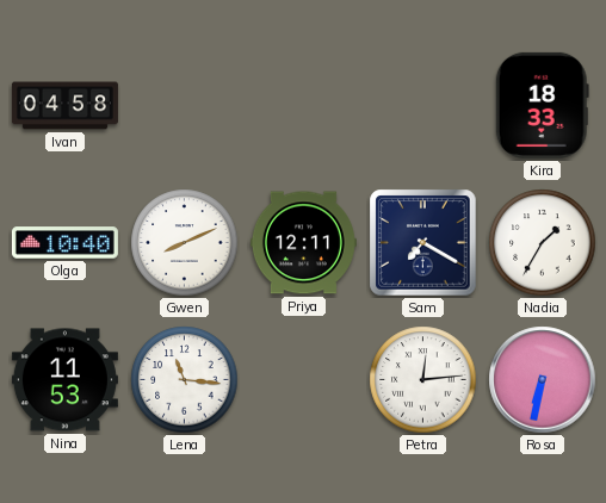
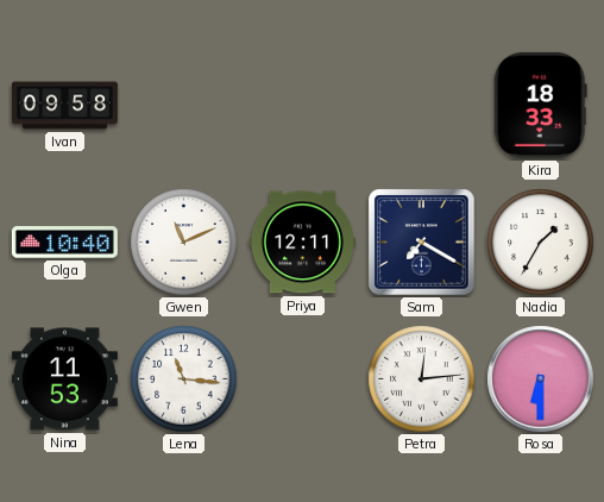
Ivan: 04:58 -> 09:58 (64, 106)
Gwen: 8:11 -> 11:11 (184, 243)
Rosa: 6:32 -> 6:30 (541, 379)
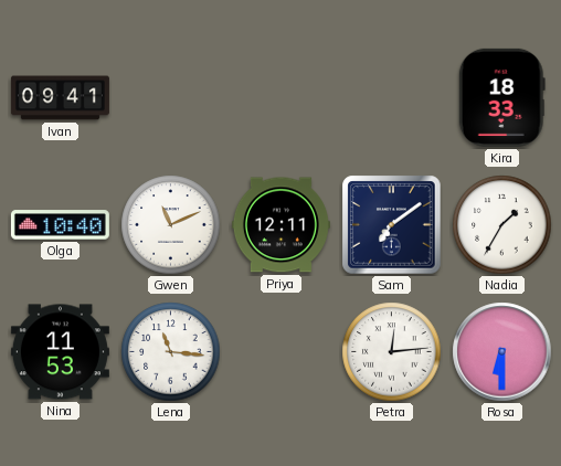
Ivan: 09:58 -> 09:41 (60, 98)
Sam: 7:20 -> 7:09 (392, 225)
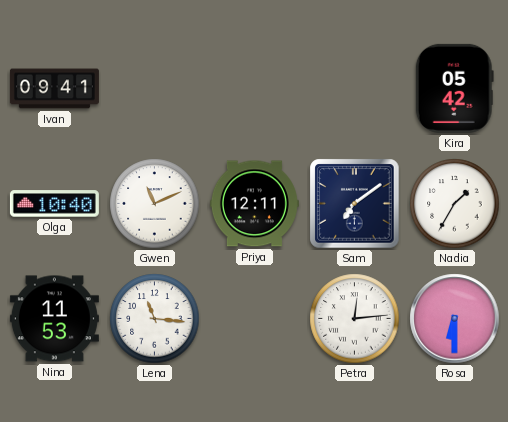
Kira: 18:33 -> 05:42 (454, 88)
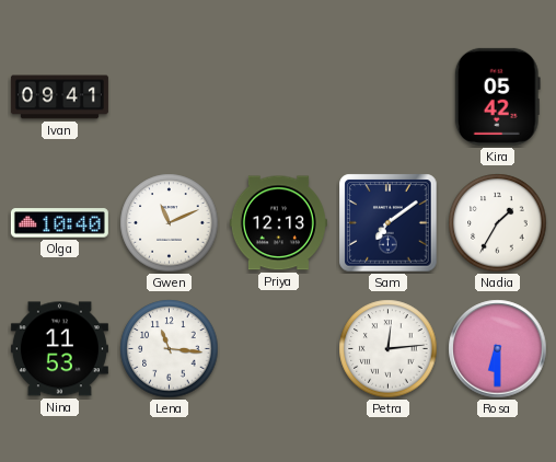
Priya: 12:11 -> 12:13 (278, 223)
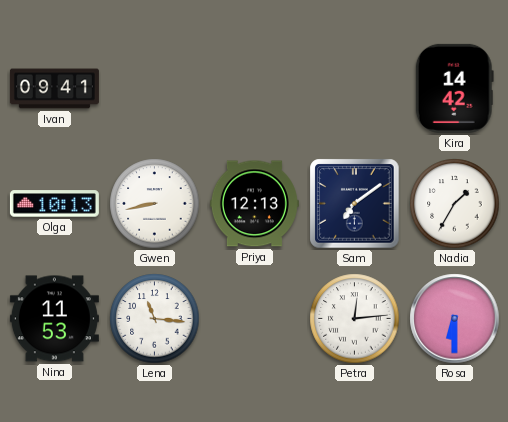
Kira: 05:42 -> 14:42 (454, 88)
Olga: 10:40 -> 10:13 (54, 204)
Gwen: 11:11 -> 8:43 (155, 204)
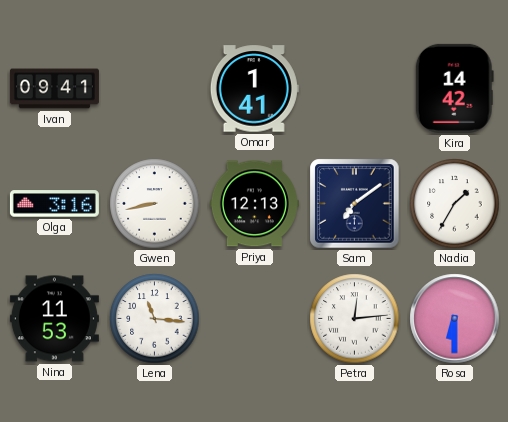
Omar: none -> 1:41 (254, 89)
Olga: 10:13 -> 3:16 (54, 204)
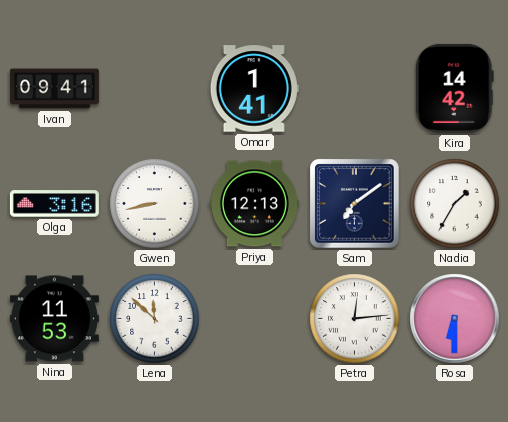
Lena: 11:16 -> 11:52 (155, 319)
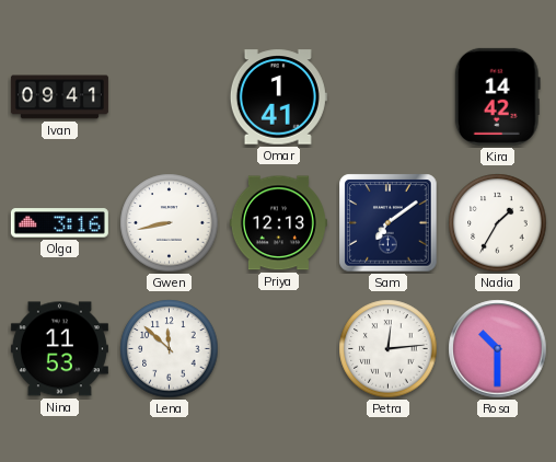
Rosa: 6:30 -> 10:30 (498, 349)
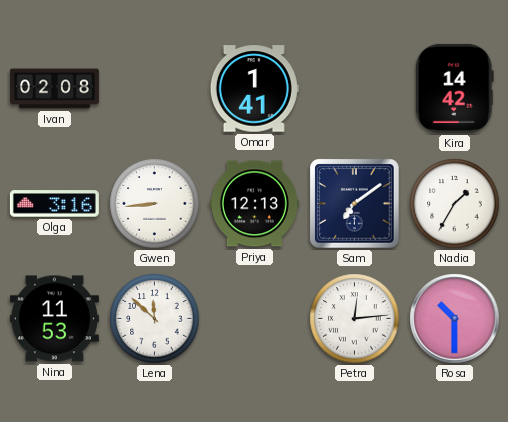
Ivan: 09:41 -> 02:08 (54, 89)
Gwen: 8:43 -> 8:44 (155, 204)
